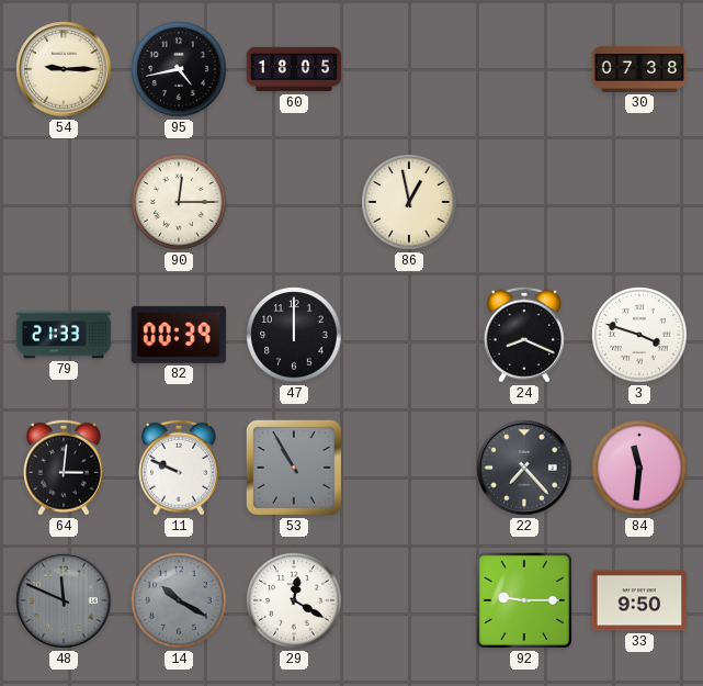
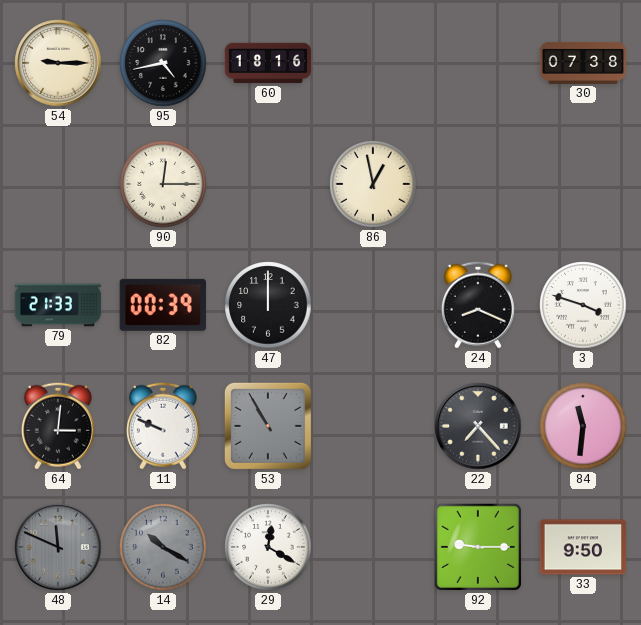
60: 18:05 -> 18:16 (268, 63)
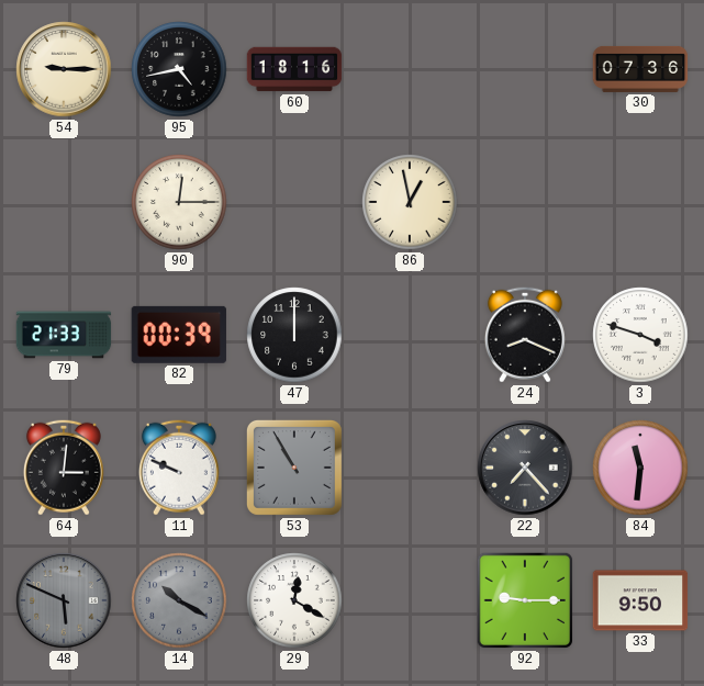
30: 07:38 -> 07:36 (640, 69)
48: 11:49 -> 5:49 (64, 600)
